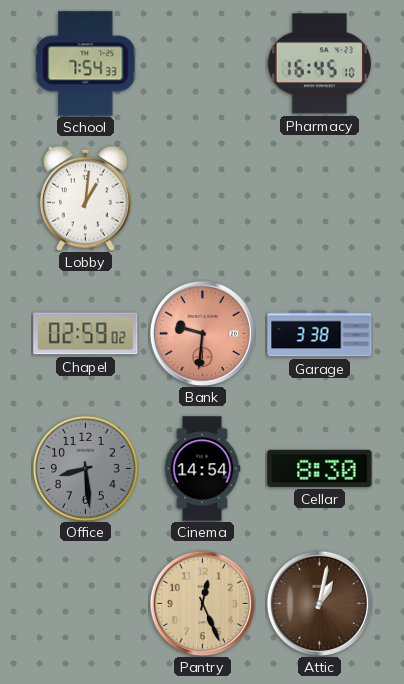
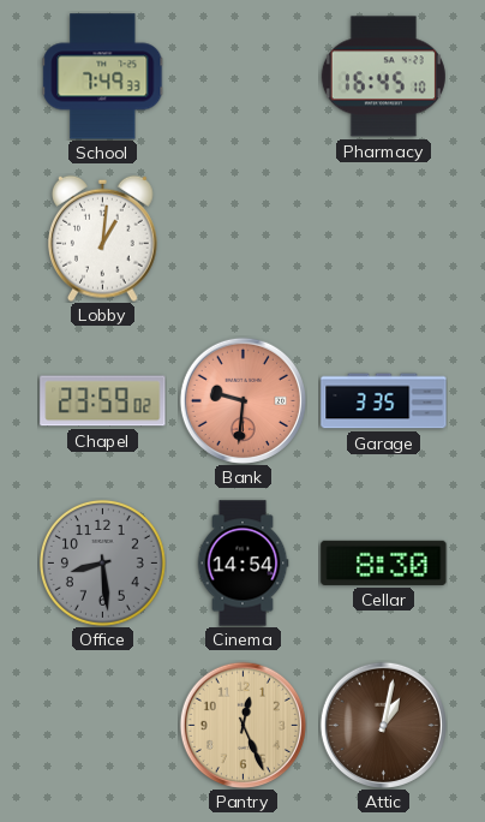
School: 7:54 -> 7:49 (103, 77)
Chapel: 02:59 -> 23:59 (103, 401)
Garage: 3:38 -> 3:35 (384, 401)
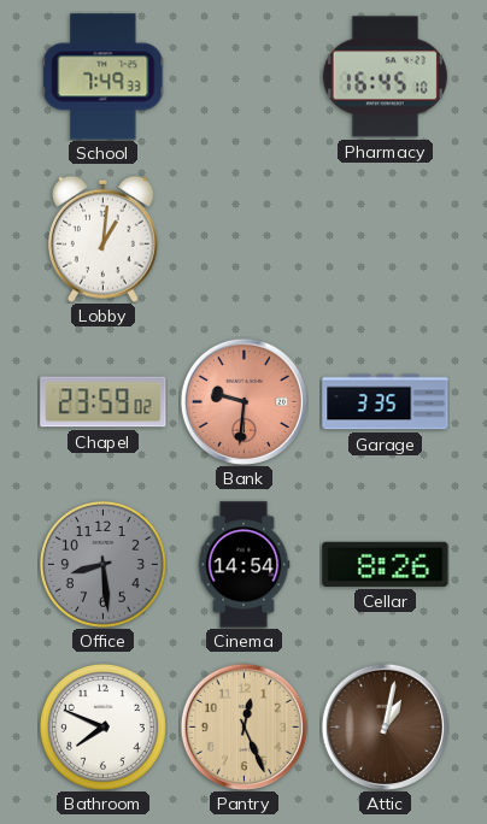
Cellar: 8:30 -> 8:26 (386, 564)
Bathroom: none -> 7:49 (102, 726)
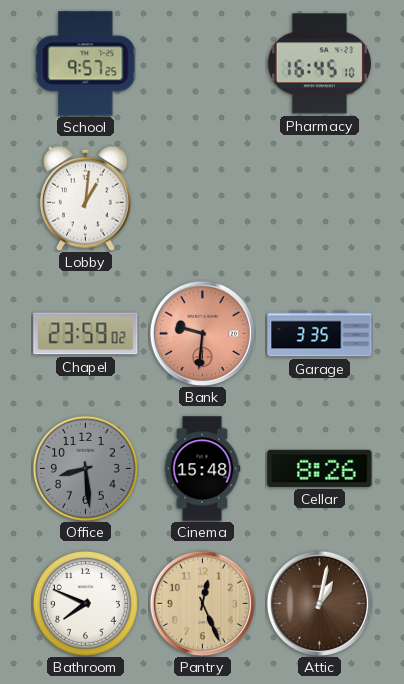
School: 7:49 -> 9:57 (86, 64)
Cinema: 14:54 -> 15:48 (202, 469)
